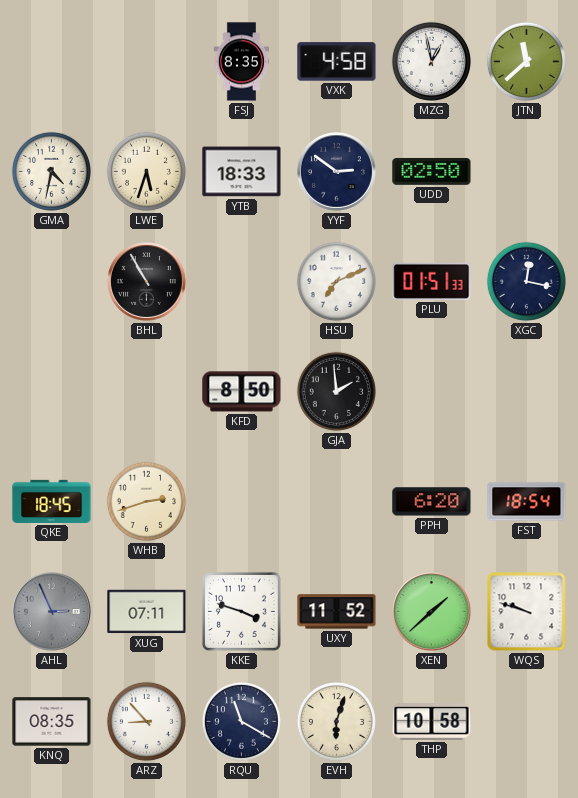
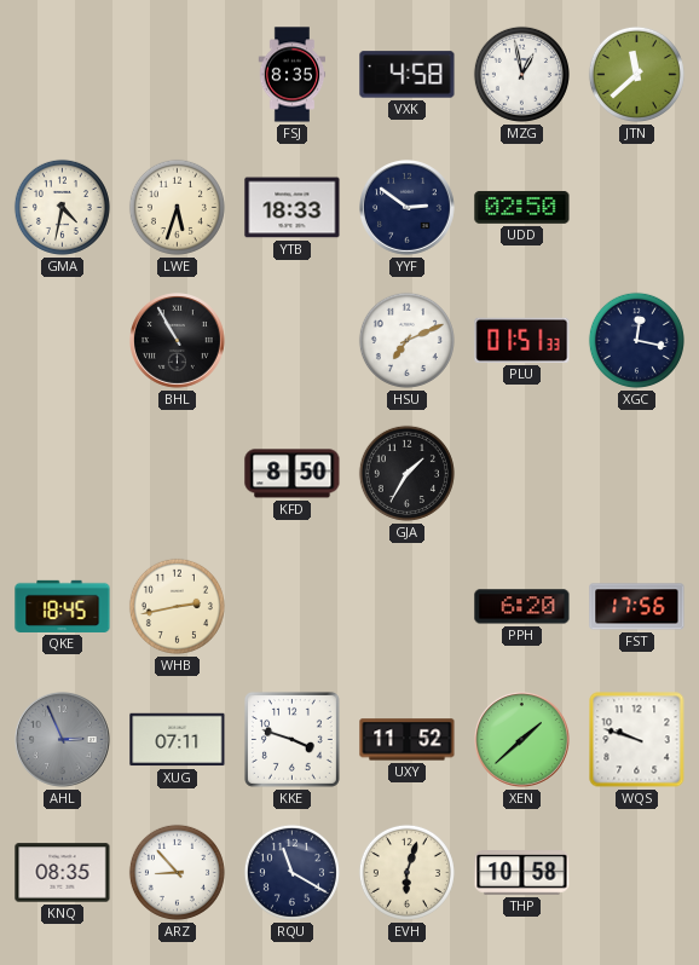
GJA: 1:59 -> 1:35 (406, 473)
WHB: 2:42 -> 2:43 (177, 606)
FST: 18:54 -> 17:56 (637, 607)
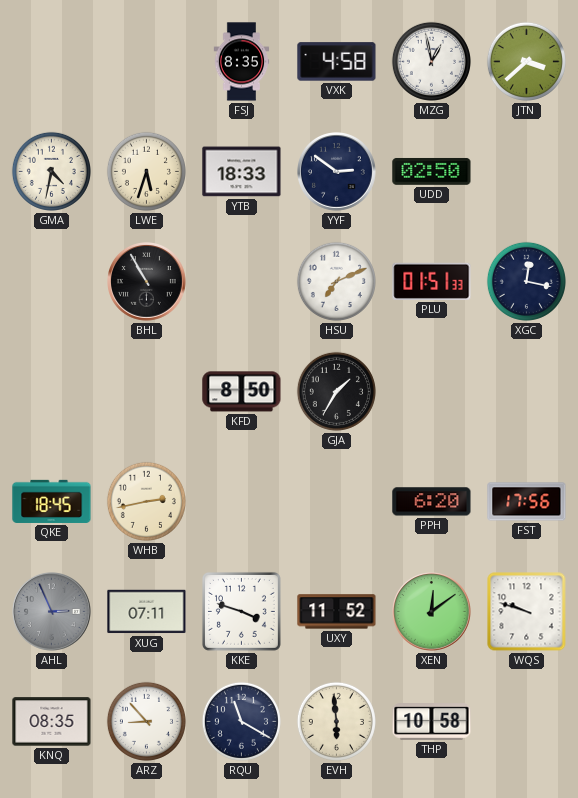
JTN: 11:38 -> 3:38 (526, 61)
XEN: 1:38 -> 12:09 (432, 612)
EVH: 6:03 -> 5:59 (336, 721)
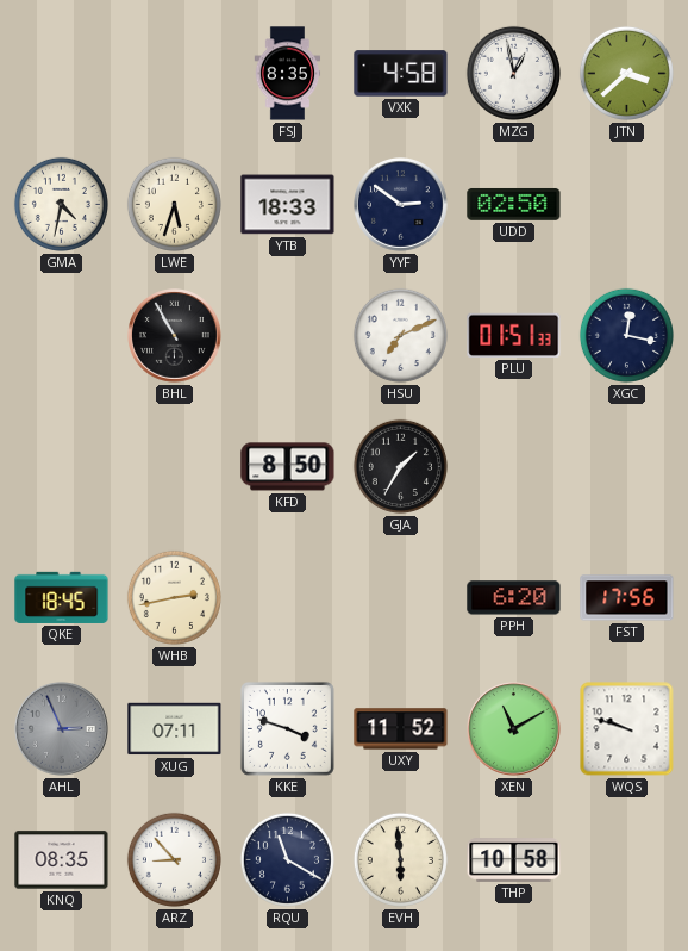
XEN: 12:09 -> 11:10 (514, 729)
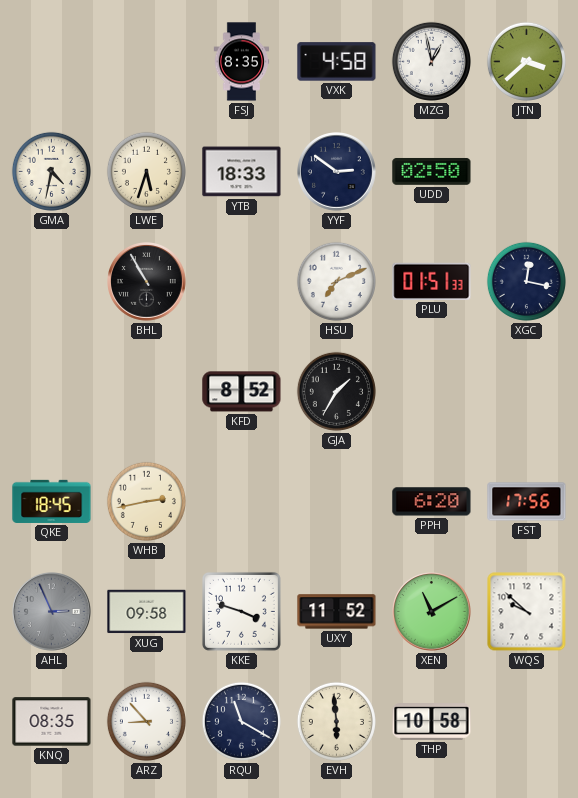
KFD: 8:50 -> 8:52 (242, 392)
XUG: 07:11 -> 09:58 (147, 612)
WQS: 9:48 -> 9:52 (527, 612)
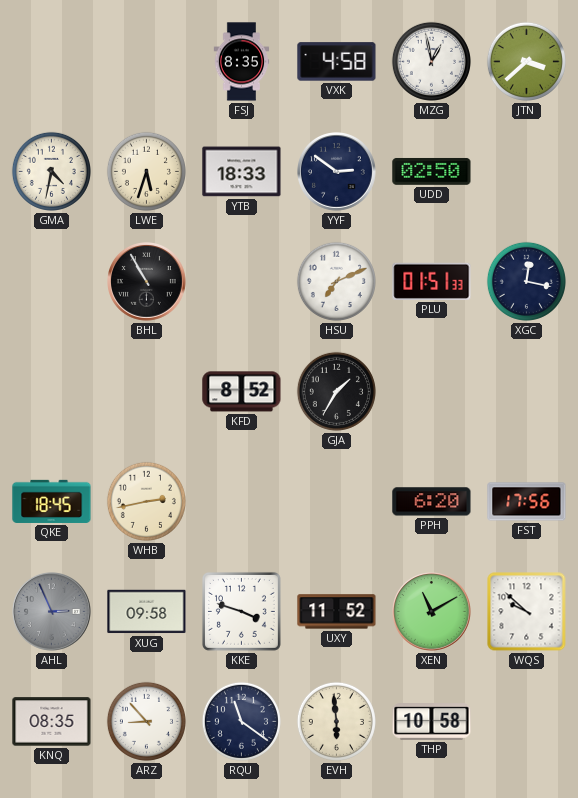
RQU: 11:20 -> 11:21 (241, 721)
